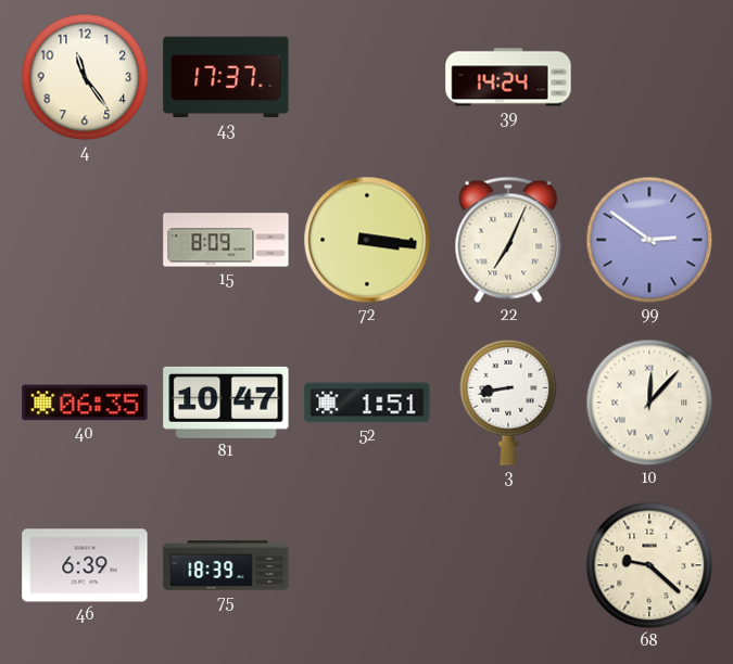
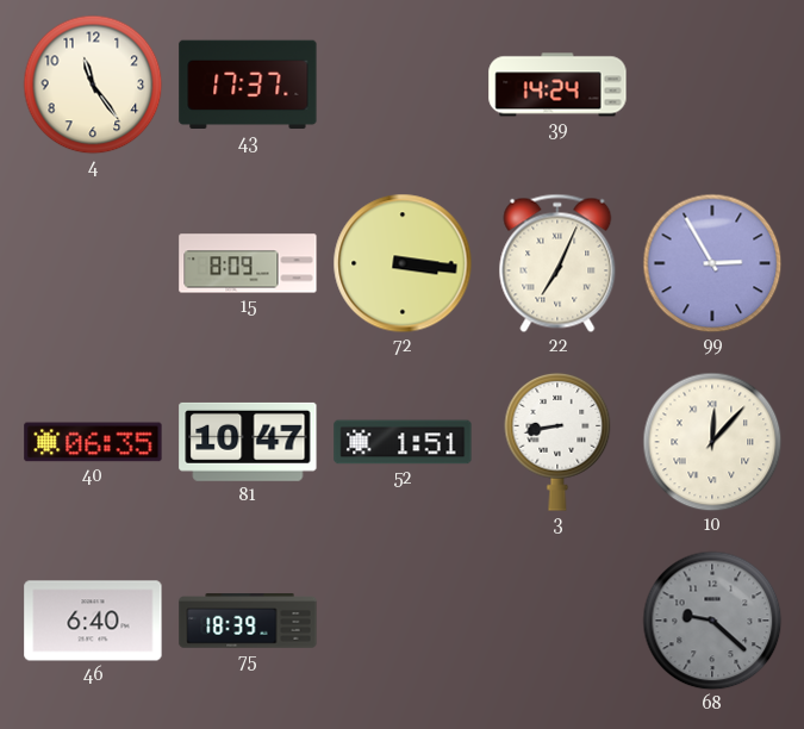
99: 2:51 -> 2:55 (712, 263)
46: 6:39 -> 6:40 (93, 621)
68 dial: cream -> grey (712, 621)
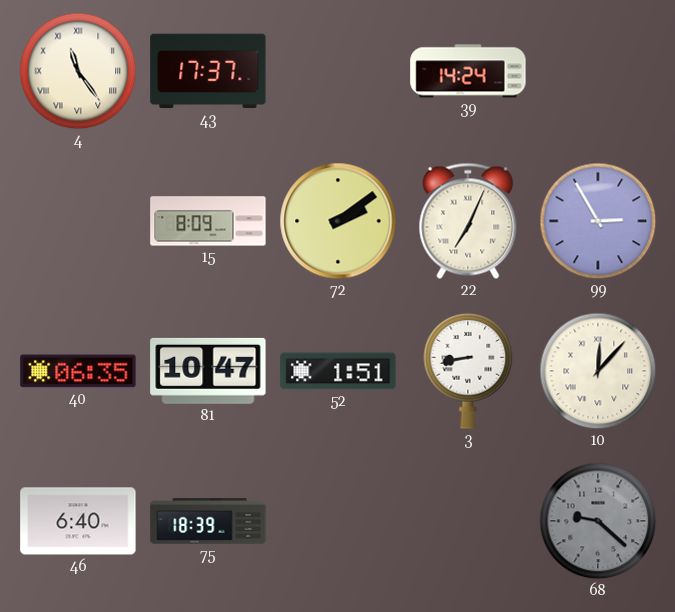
4 numerals: Arabic -> Roman (78, 71)
72: 3:16 -> 2:09 (338, 221)
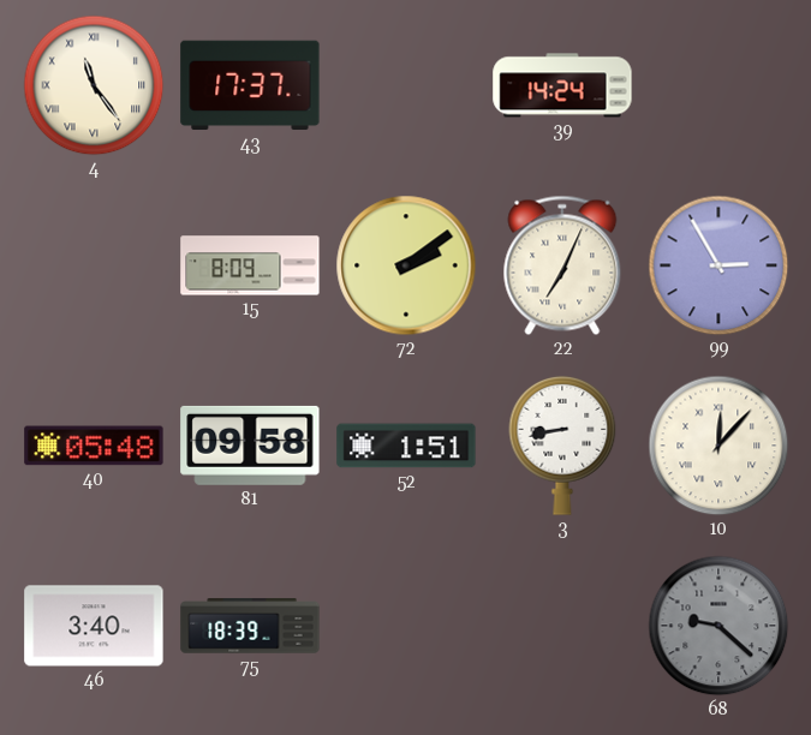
40: 06:35 -> 05:48 (94, 446)
81: 10:47 -> 09:58 (250, 446)
46: 6:40 -> 3:40 (94, 626)
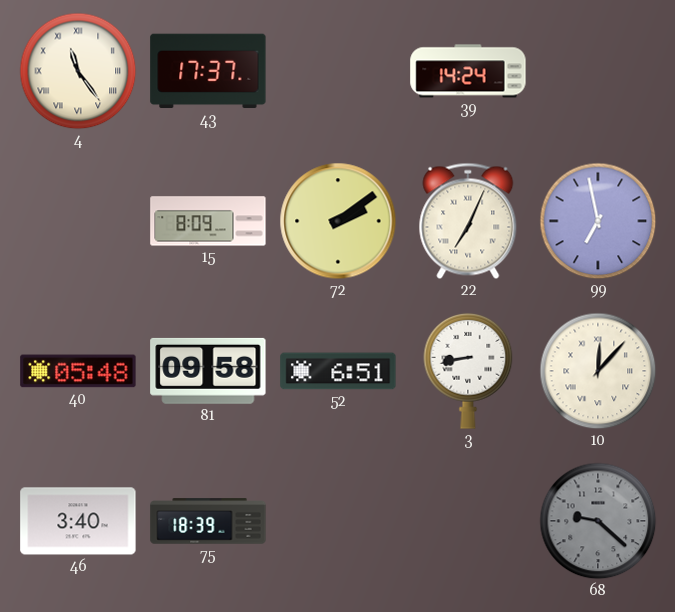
99: 2:55 -> 6:58 (598, 221)
52: 1:51 -> 6:51 (338, 371)
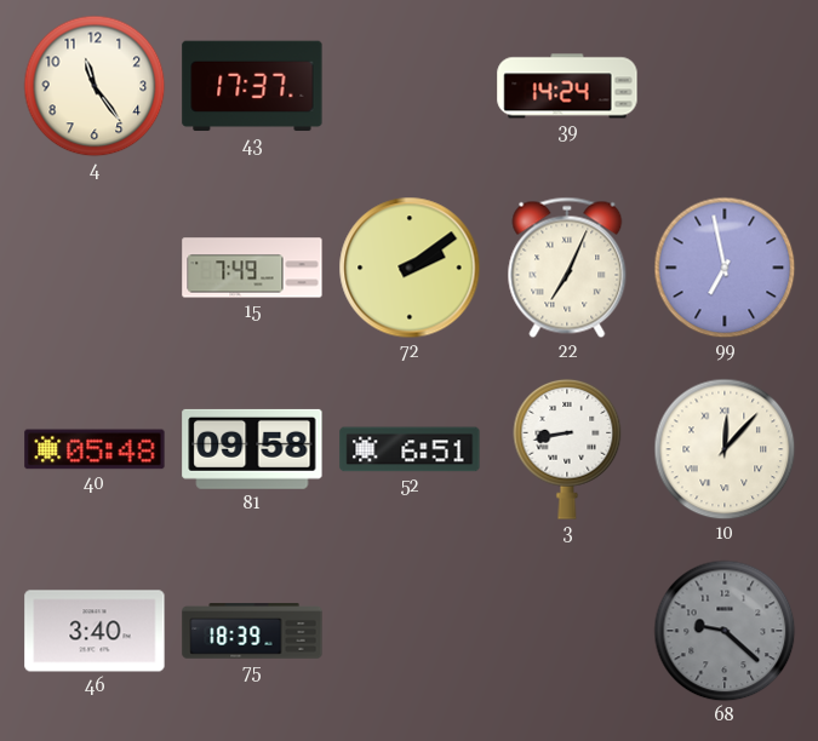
4 numerals: Roman -> Arabic (95, 86)
15: 8:09 -> 7:49 (252, 268)
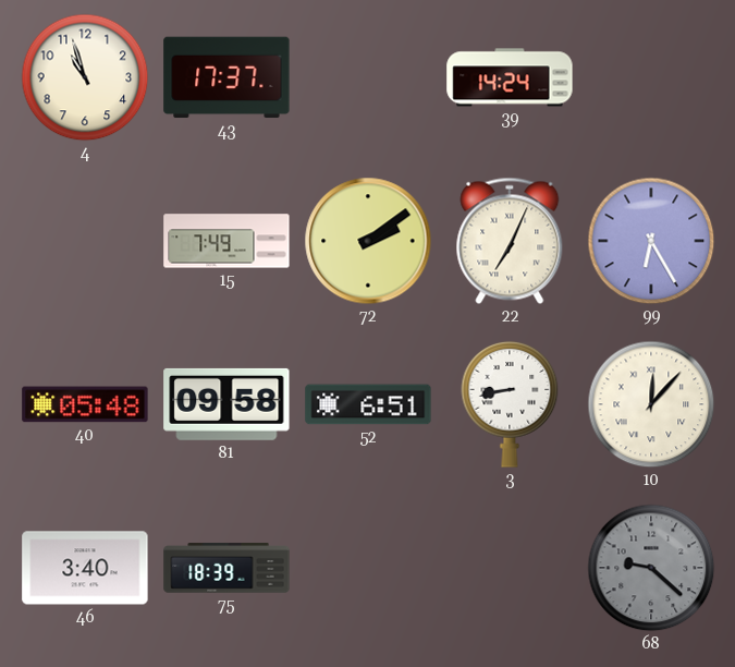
4: 11:24 -> 10:57 (85, 77)
99: 6:58 -> 6:25 (651, 241)
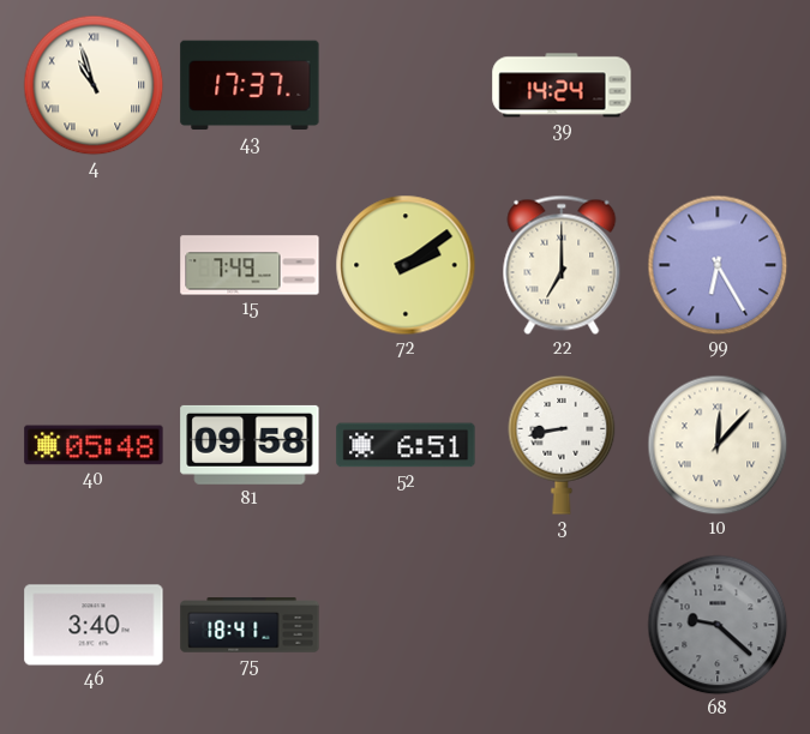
4 numerals: Arabic -> Roman (94, 85)
22: 7:04 -> 7:00 (562, 265)
75: 18:39 -> 18:41 (250, 625)
